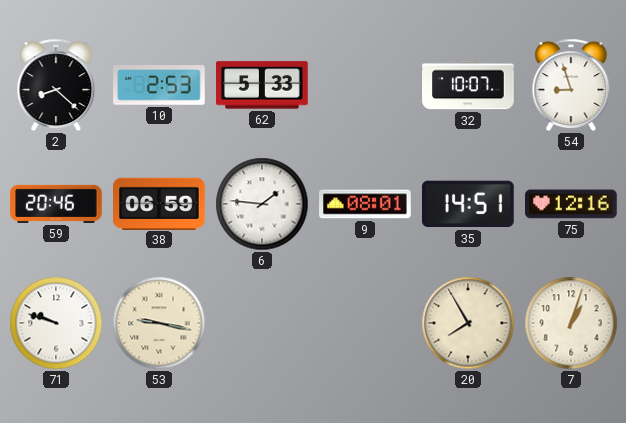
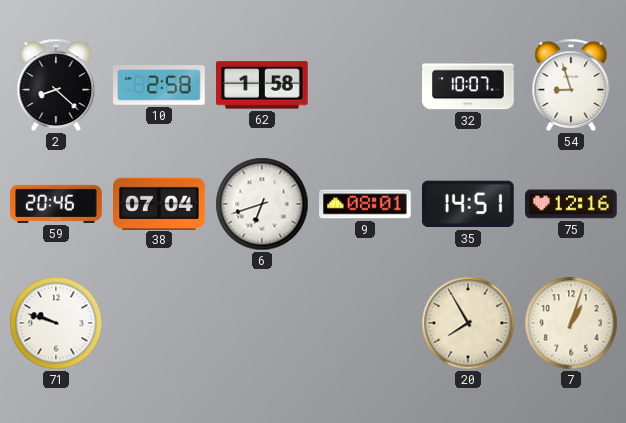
10: 2:53 -> 2:58 (159, 86)
62: 5:33 -> 1:58 (263, 85)
38: 06:59 -> 07:04 (159, 203)
6: 1:46 -> 6:42 (262, 204)
53: 9:17 -> none (159, 323)
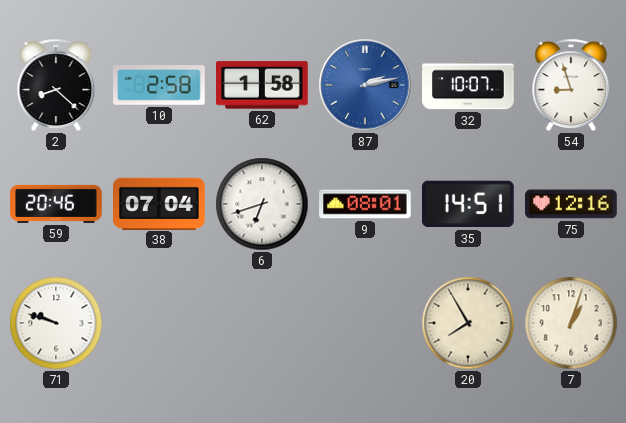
87: none -> 2:13 (365, 85)
